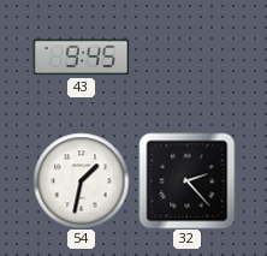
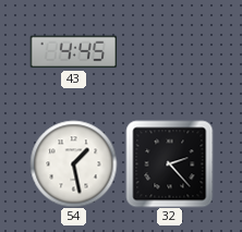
43: 9:45 -> 4:45 (73, 52)
54: 1:32 -> 1:28 (73, 163)
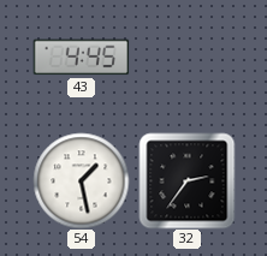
32: 2:23 -> 2:36 (186, 180)
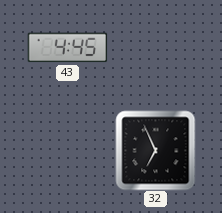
54: 1:28 -> none (81, 180)
32: 2:36 -> 6:56 (155, 150)
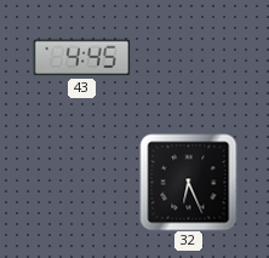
32: 6:56 -> 6:26 (188, 182)
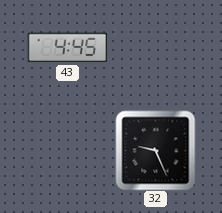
32: 6:26 -> 9:26 (155, 150)
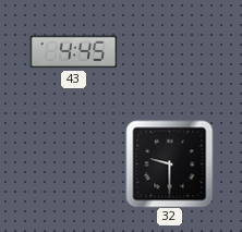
32: 9:26 -> 9:30 (169, 163)
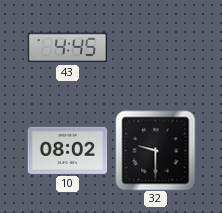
10: none -> 08:02 (67, 150)
